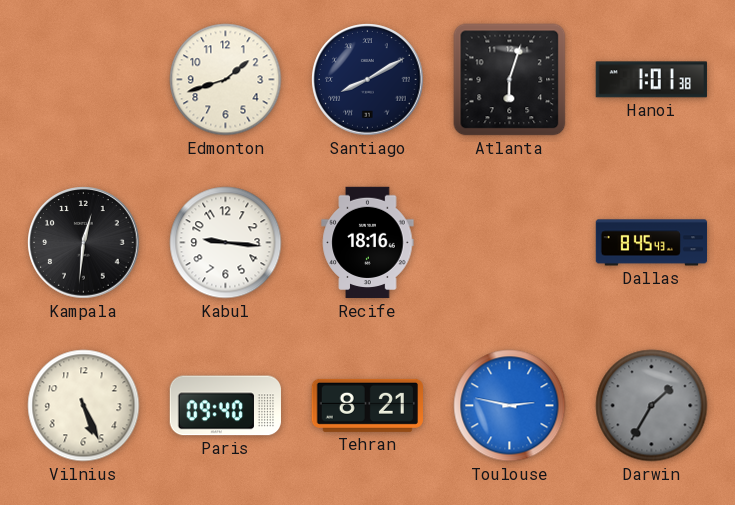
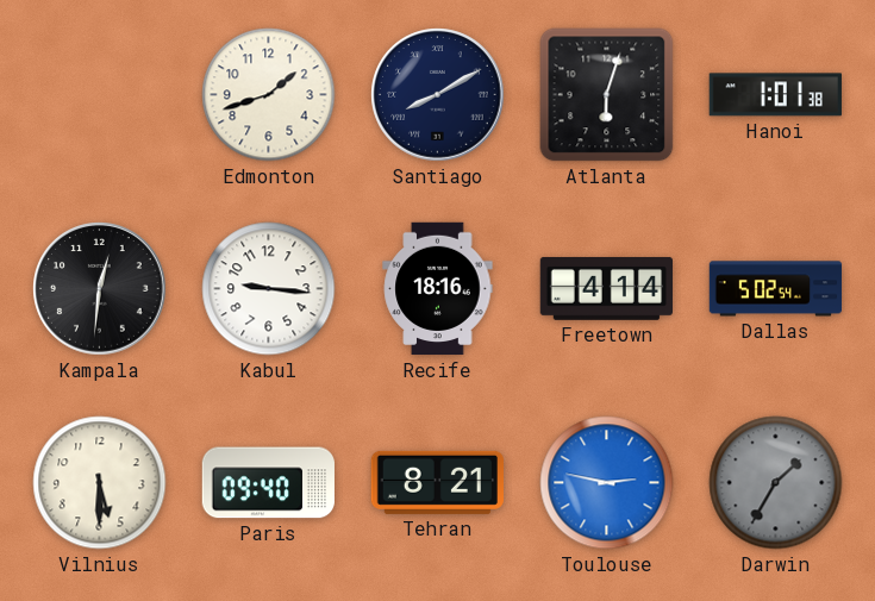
Freetown: none -> 4:14 (606, 288)
Dallas: 8:45 -> 5:02 (776, 289)
Vilnius: 5:26 -> 5:30 (100, 483)
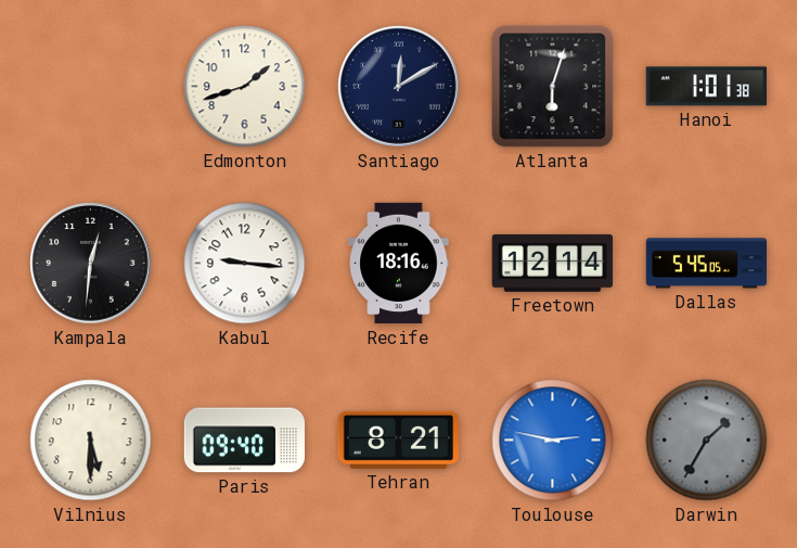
Santiago: 8:10 -> 12:10 (399, 87)
Freetown: 4:14 -> 12:14 (552, 263)
Dallas: 5:02 -> 5:45 (707, 264)
